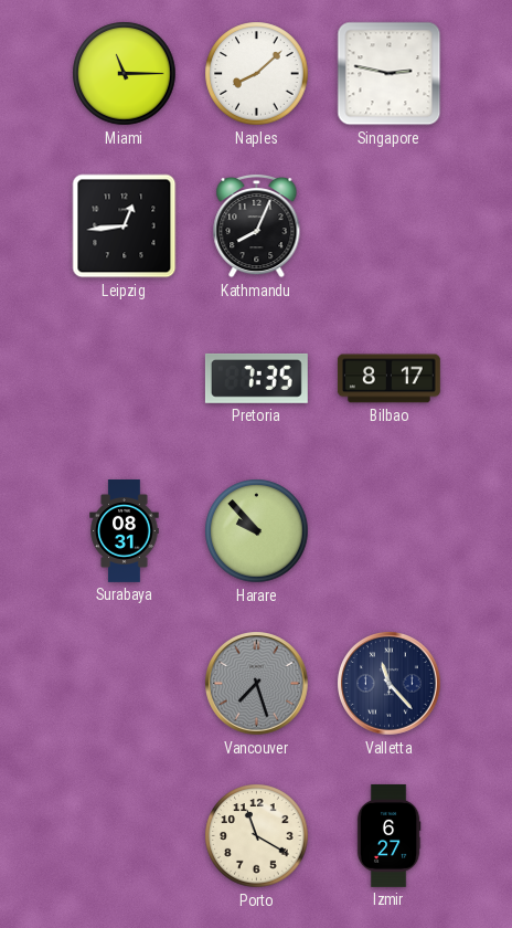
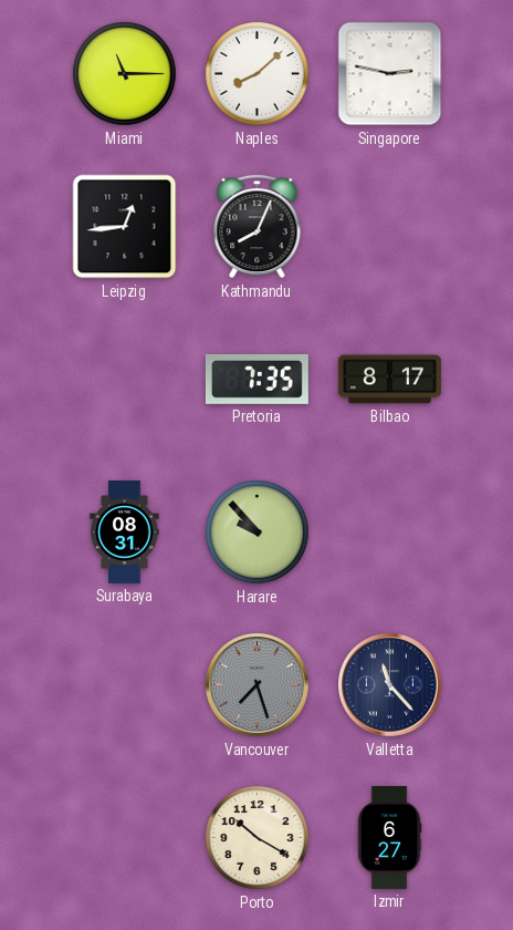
Porto: 11:20 -> 10:20 (258, 838)
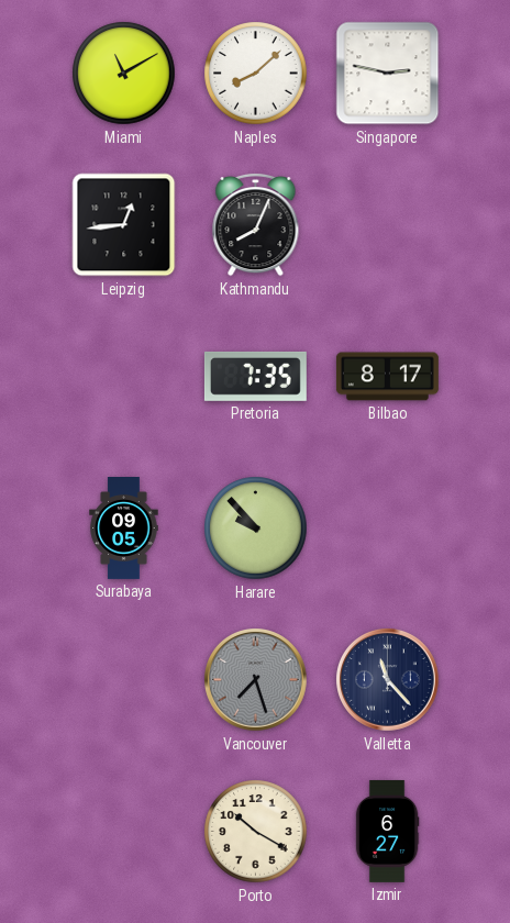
Miami: 11:15 -> 11:10 (124, 74)
Surabaya: 08:31 -> 09:05 (124, 529)
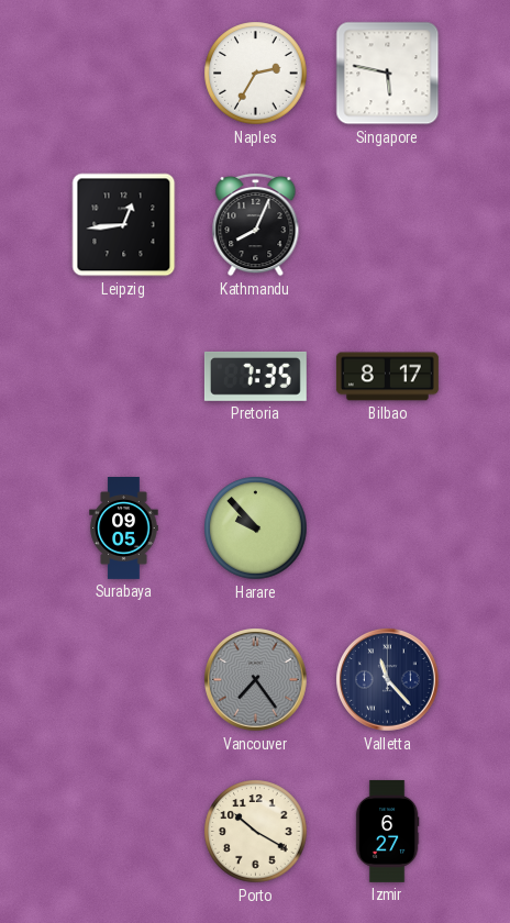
Miami: 11:10 -> none (124, 74)
Naples: 8:08 -> 2:35 (256, 74)
Singapore: 2:47 -> 5:47 (388, 74)
Vancouver: 7:27 -> 7:24 (256, 680)
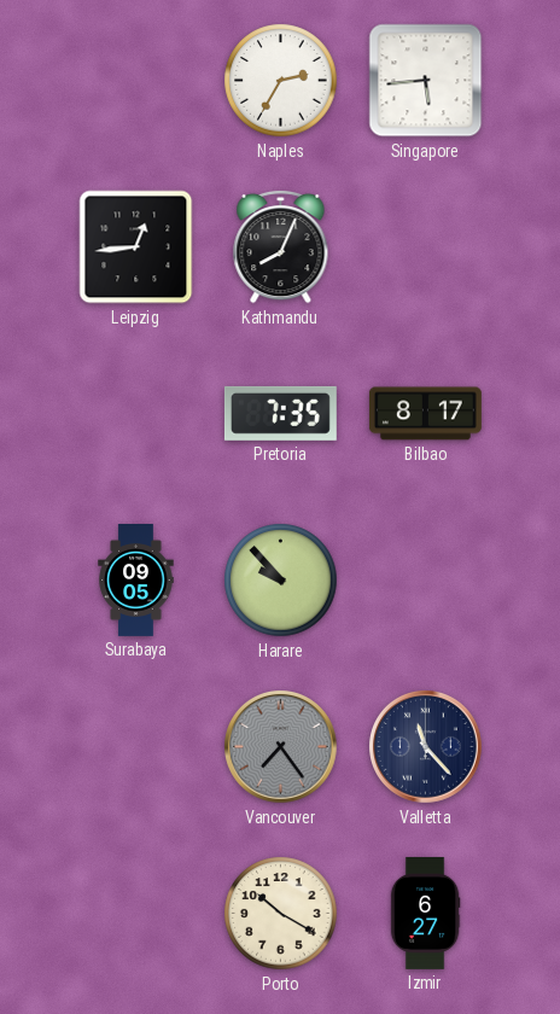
Singapore: 5:47 -> 5:44 (426, 81)
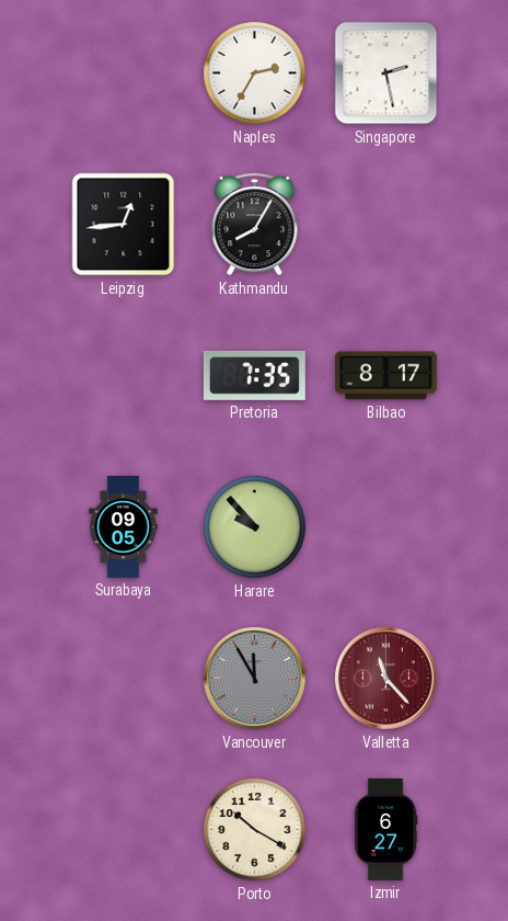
Singapore: 5:44 -> 2:28 (386, 73)
Kathmandu: 8:04 -> 8:05 (255, 224)
Vancouver: 7:24 -> 11:55 (255, 679)
Valletta dial: navy -> burgundy (386, 679)
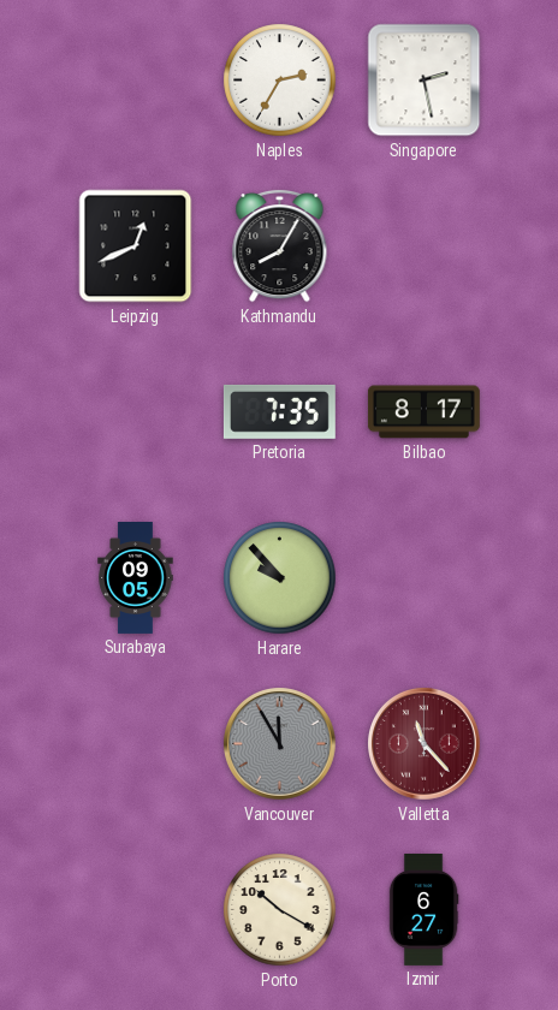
Leipzig: 12:44 -> 12:41 (136, 246)
